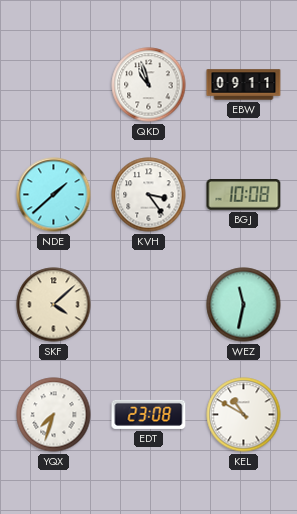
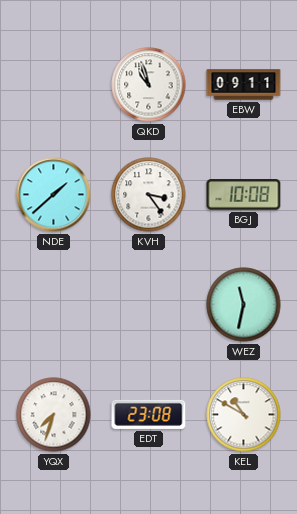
SKF: 4:08 -> none (54, 305)
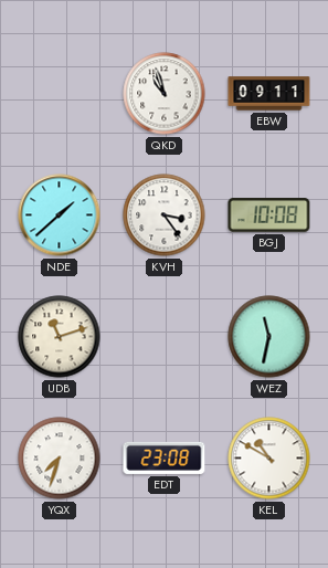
UDB: none -> 11:12 (60, 337)
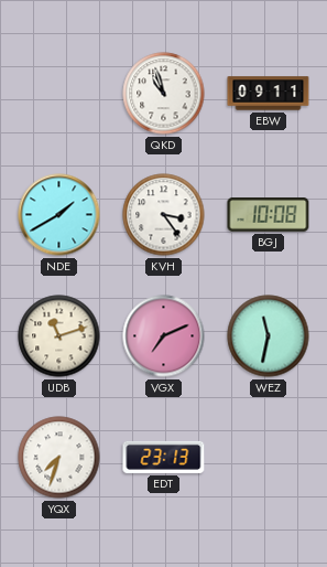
NDE: 1:38 -> 1:40 (59, 215)
VGX: none -> 7:11 (164, 336)
EDT: 23:08 -> 23:13 (164, 457)
KEL: 10:50 -> none (269, 459)
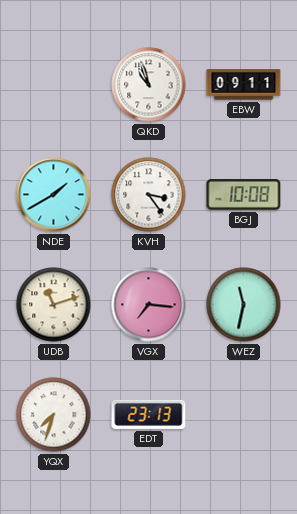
VGX: 7:11 -> 7:16 (149, 305)
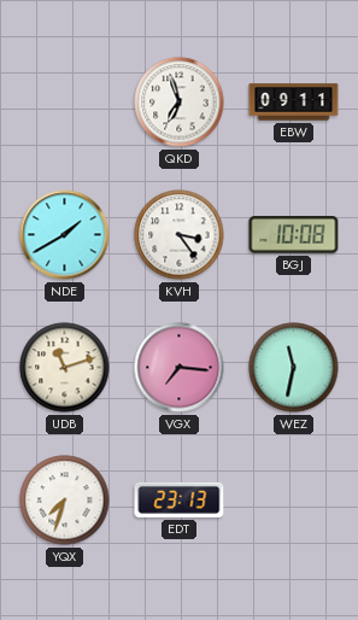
QKD: 10:57 -> 6:57 (180, 103)
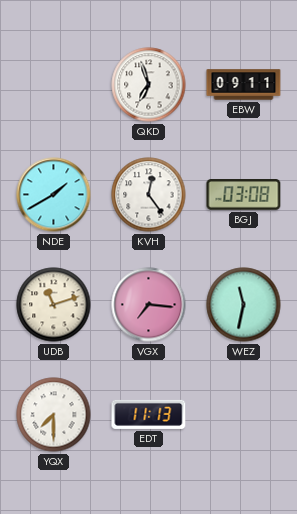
KVH: 3:24 -> 12:24 (149, 195)
BGJ: 10:08 -> 03:08 (244, 195)
YQX: 7:33 -> 7:30 (54, 415)
EDT: 23:13 -> 11:13 (149, 414)
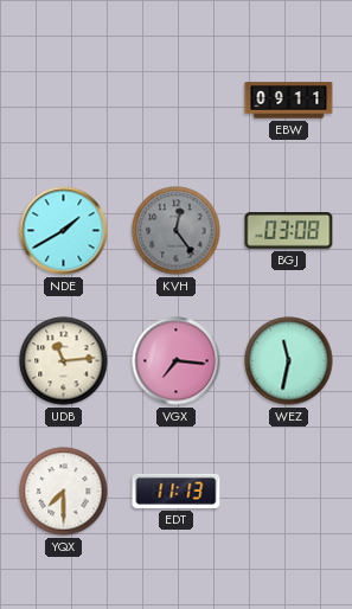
QKD: 6:57 -> none (149, 85)
KVH dial: white -> grey (177, 231)
UDB: 11:12 -> 11:14 (64, 361)
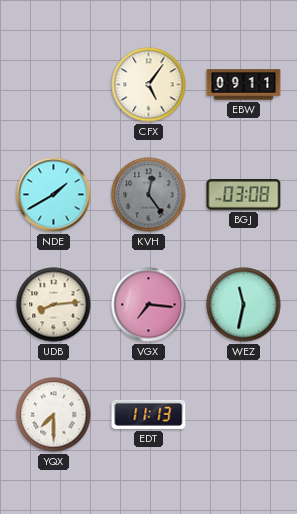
CFX: none -> 5:06 (149, 85)
UDB: 11:14 -> 8:14 (54, 305)
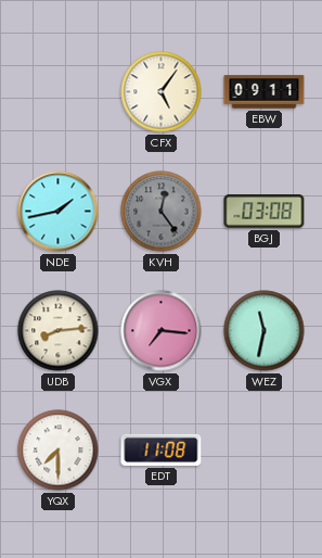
NDE: 1:40 -> 1:43 (59, 212)
EDT: 11:13 -> 11:08 (162, 449)
